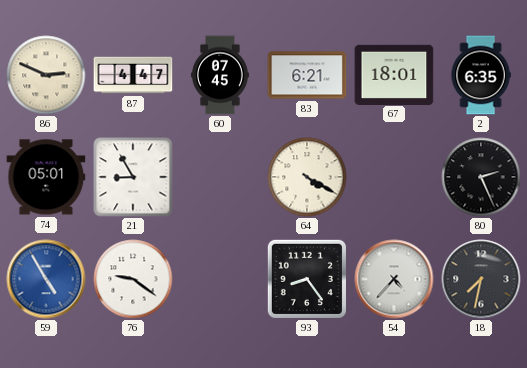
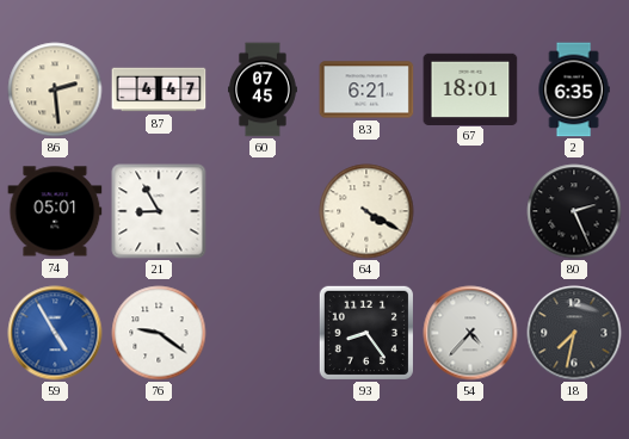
86: 2:49 -> 2:29 (55, 89)
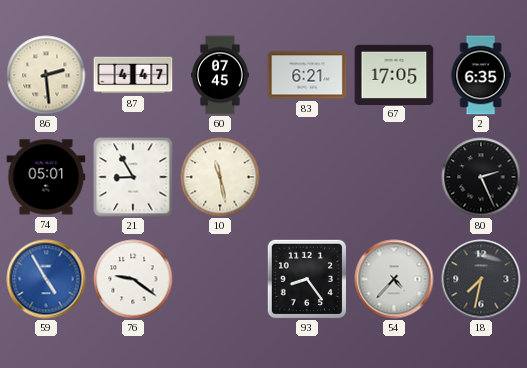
67: 18:01 -> 17:05 (394, 74)
10: none -> 11:28 (220, 177)
64: 4:20 -> none (366, 211)
